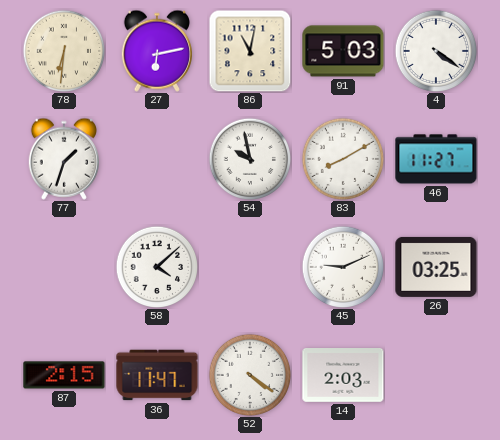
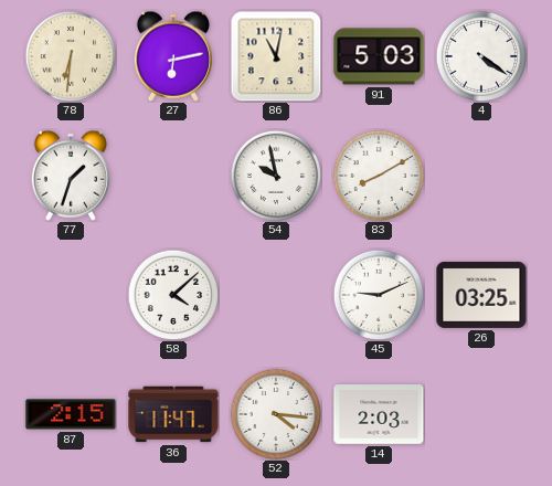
46: 11:27 -> none (436, 159)
52: 4:21 -> 4:16 (275, 413)
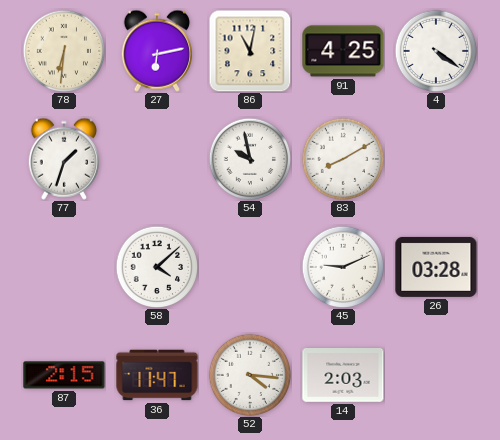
91: 5:03 -> 4:25 (343, 51)
26: 03:25 -> 03:28 (436, 267)
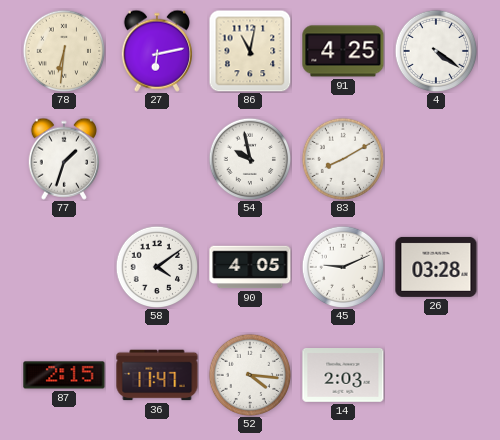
58: 4:08 -> 4:09 (156, 266)
90: none -> 4:05 (250, 267)
